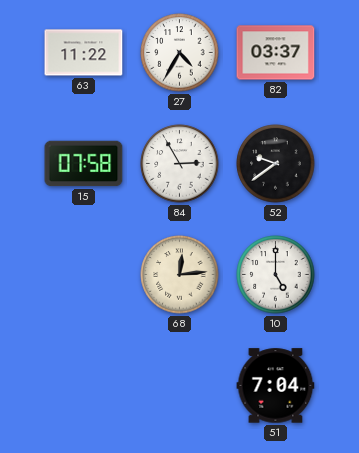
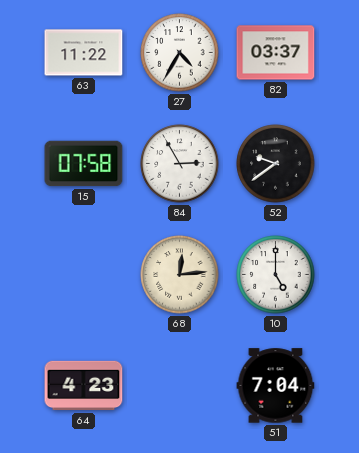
64: none -> 4:23 (84, 386)
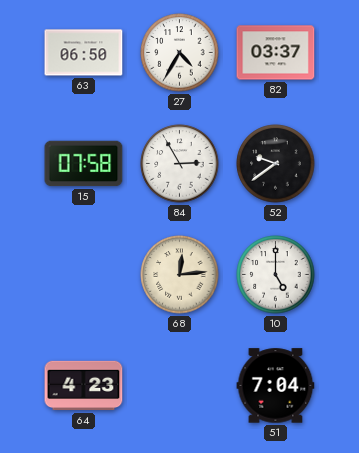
63: 11:22 -> 06:50 (84, 53)
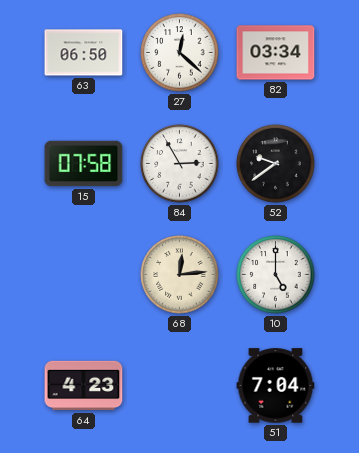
27: 4:35 -> 12:22 (180, 53)
82: 03:37 -> 03:34 (276, 53)
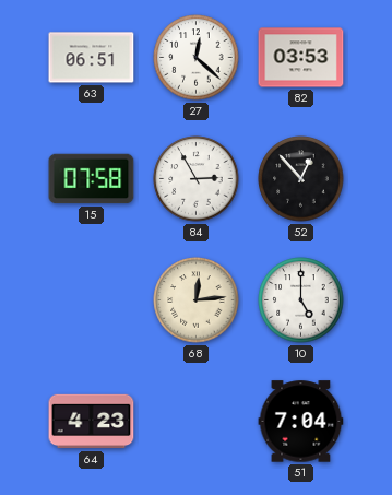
63: 06:50 -> 06:51 (92, 58)
82: 03:34 -> 03:53 (301, 58)
52: 9:39 -> 12:53 (301, 179)
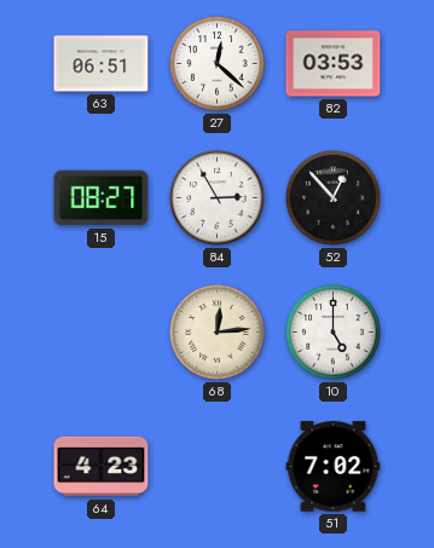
15: 07:58 -> 08:27 (102, 198)
51: 7:04 -> 7:02 (334, 467)
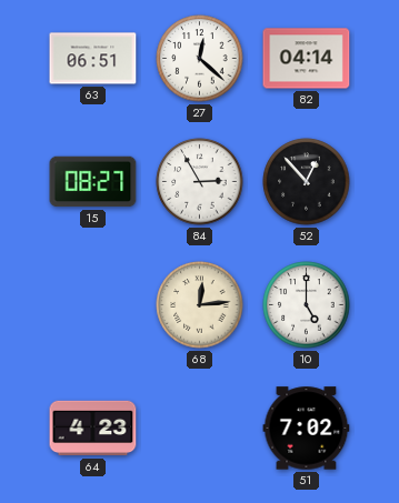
82: 03:53 -> 04:14 (307, 59)
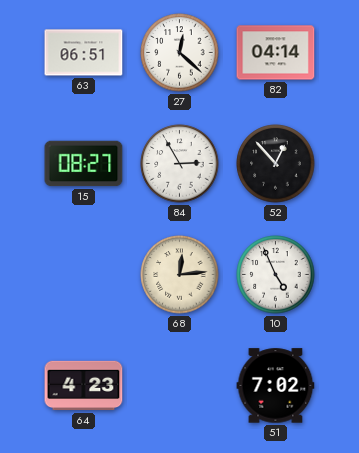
10: 5:00 -> 4:56 (276, 275)
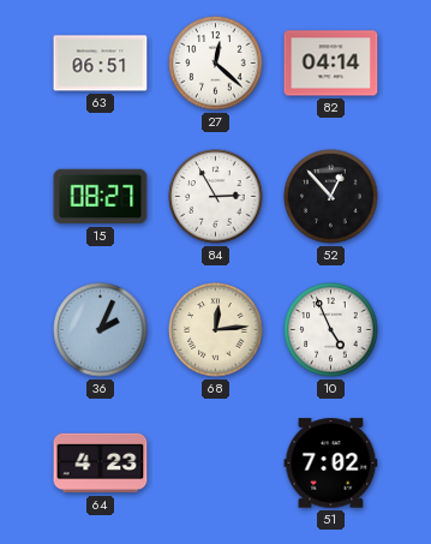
36: none -> 2:04 (101, 330)
